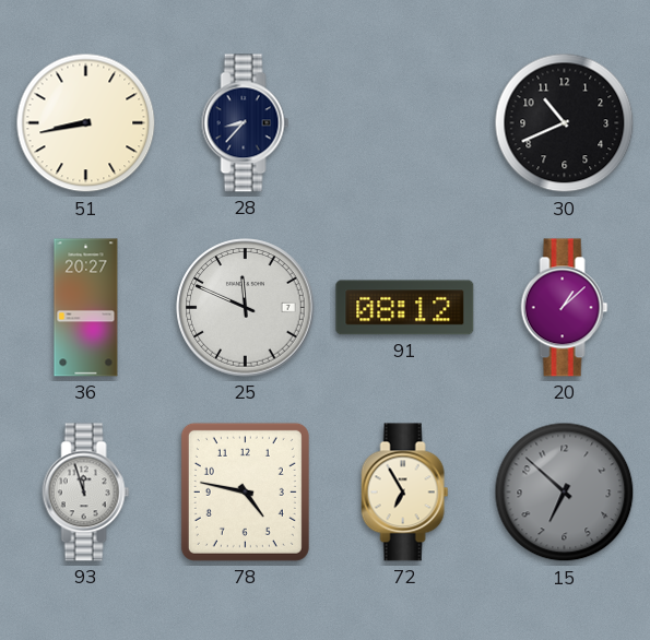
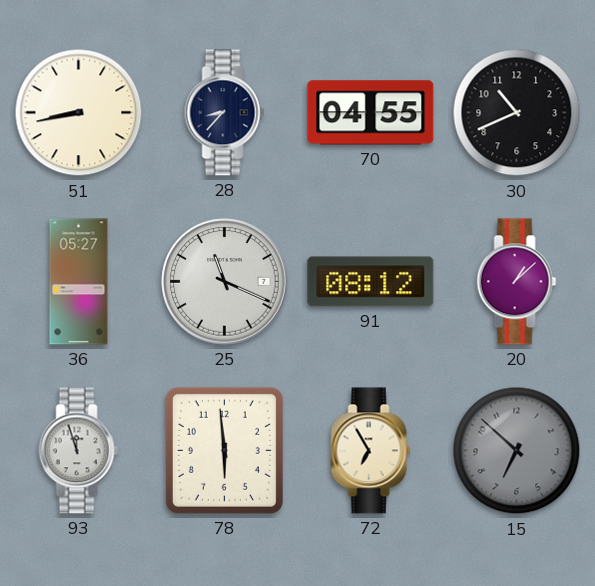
70: none -> 04:55 (371, 113)
36: 20:27 -> 05:27 (79, 282)
25: 11:49 -> 11:19 (225, 282)
78: 4:47 -> 5:59 (224, 450)
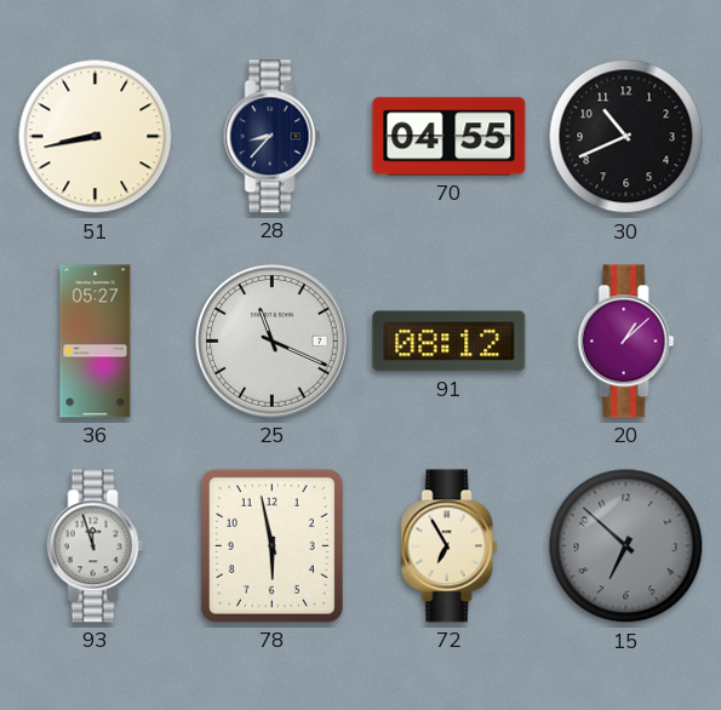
78: 5:59 -> 5:58 (271, 545)
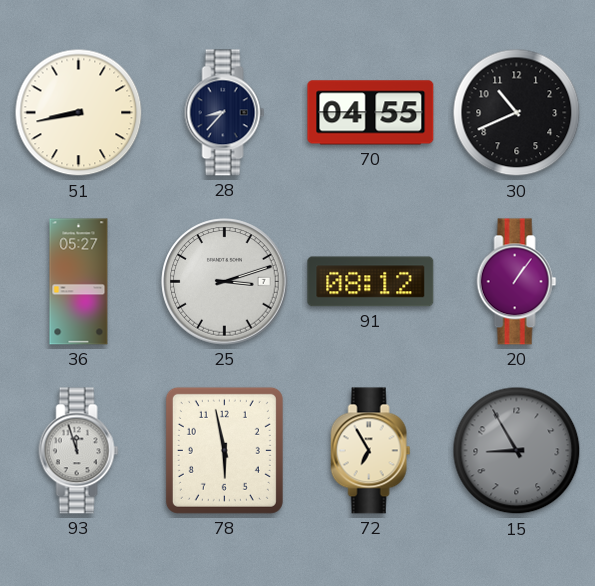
25: 11:19 -> 3:12 (225, 282)
20: 1:08 -> 1:06 (517, 282)
15: 6:52 -> 8:55 (517, 451)
